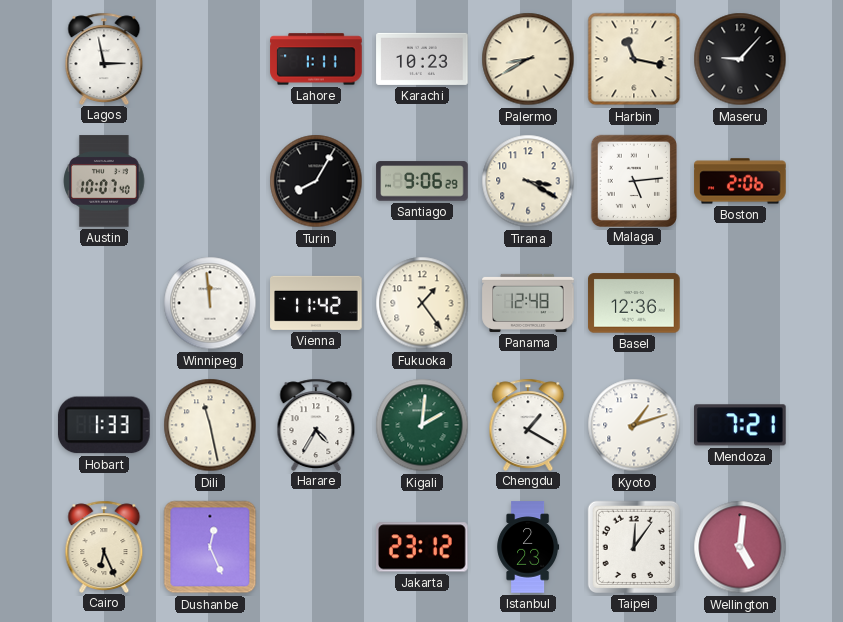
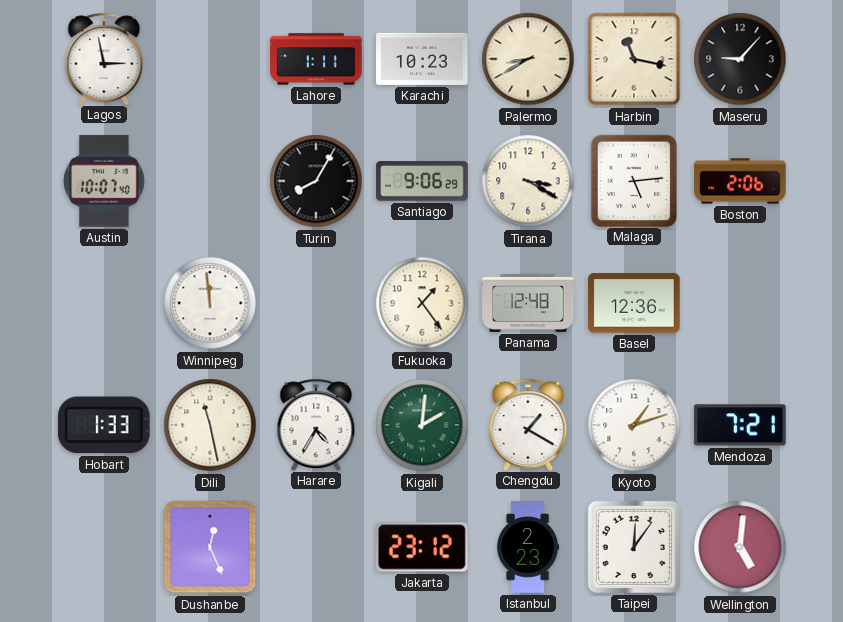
Vienna: 11:42 -> none (316, 303)
Cairo: 6:26 -> none (104, 546)
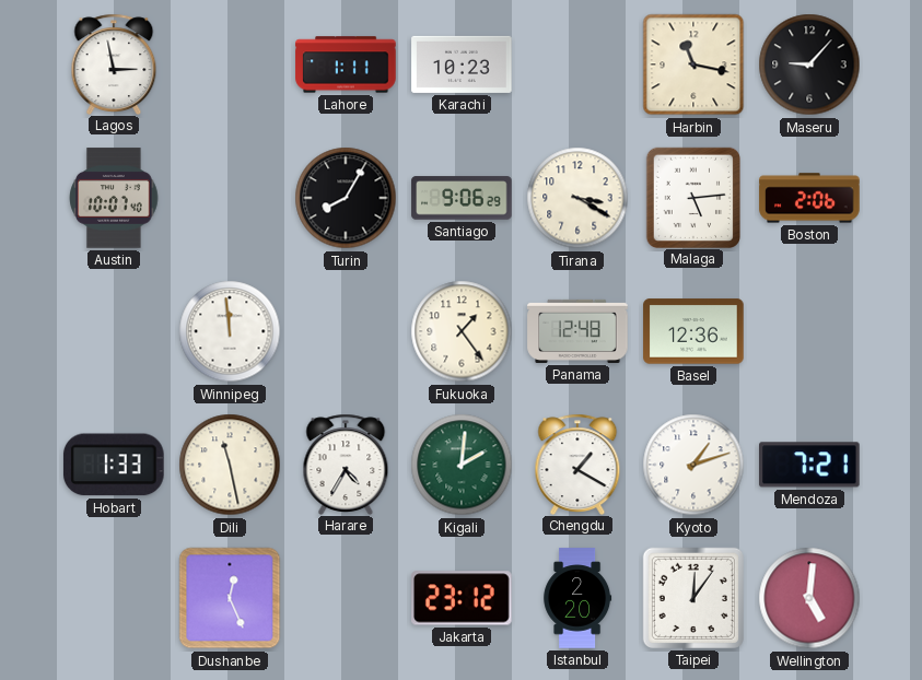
Palermo: 8:40 -> none (528, 59)
Istanbul: 2:23 -> 2:20 (577, 598)
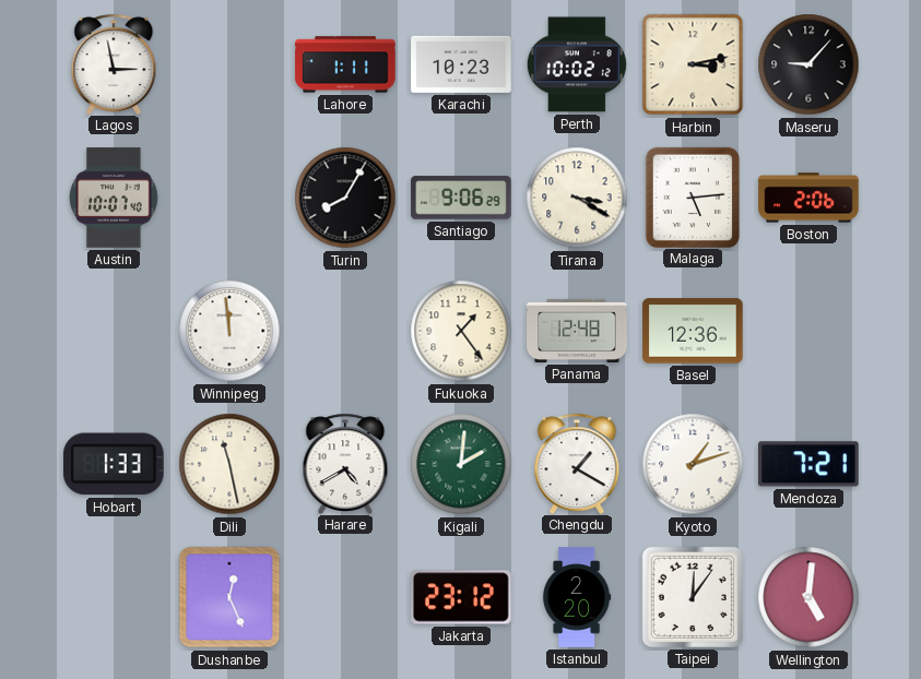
Perth: none -> 10:02 (577, 64)
Harbin: 11:17 -> 3:13 (693, 64)
Harare: 4:35 -> 4:40 (345, 463)
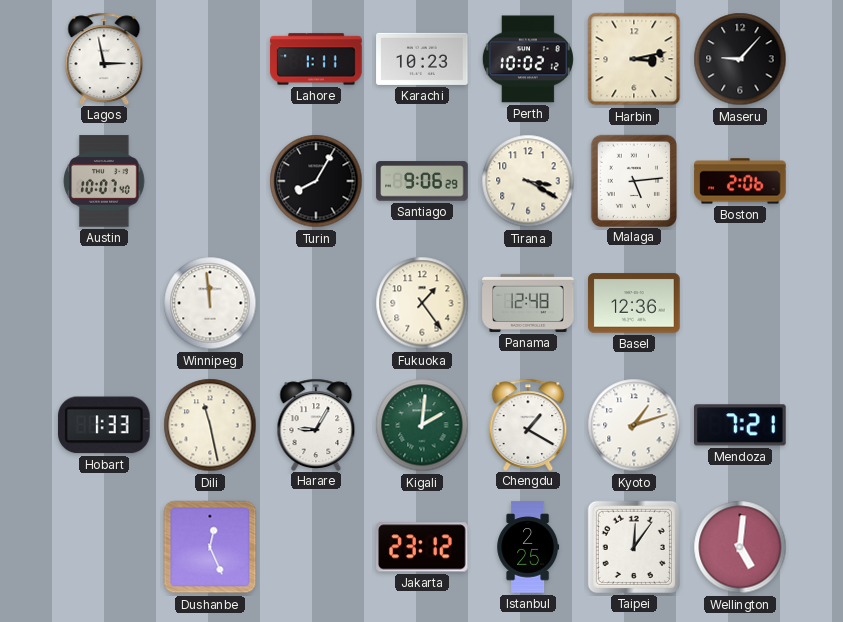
Harare: 4:40 -> 9:05 (316, 424)
Istanbul: 2:20 -> 2:25 (528, 547)
